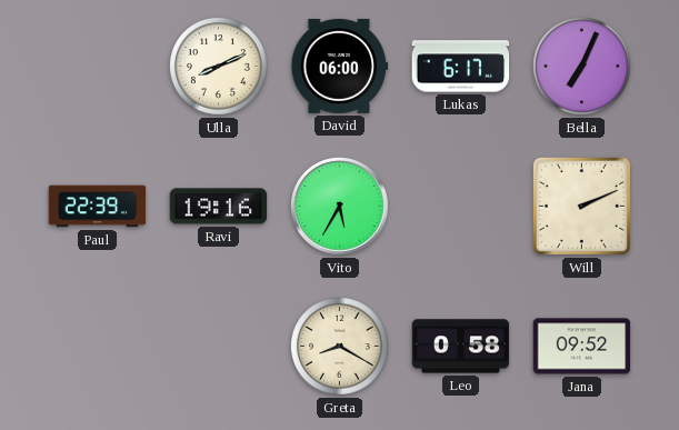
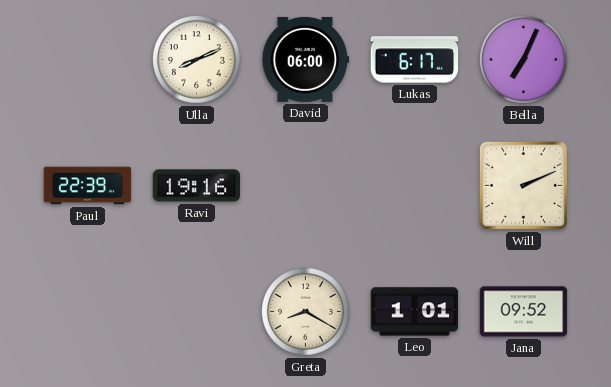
Vito: 5:35 -> none (340, 207)
Leo: 0:58 -> 1:01 (415, 312)
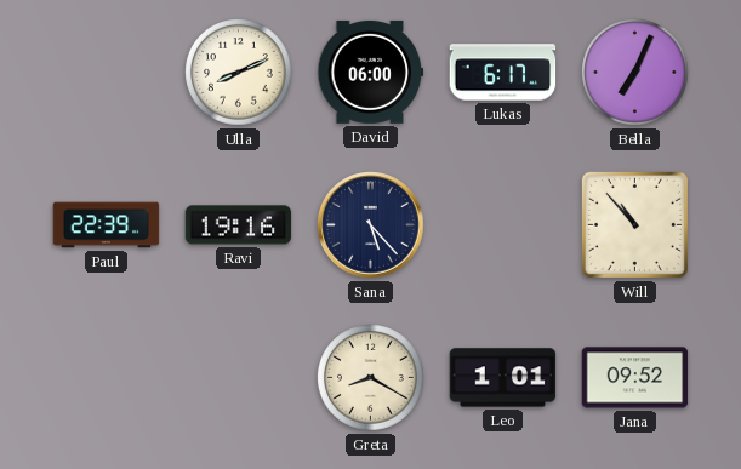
Sana: none -> 5:23 (371, 225)
Will: 2:11 -> 10:53 (634, 224)
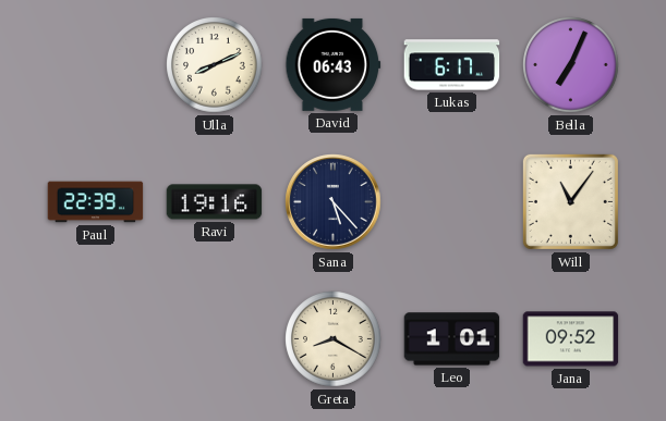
David: 06:00 -> 06:43 (334, 64)
Will: 10:53 -> 11:06 (570, 201)
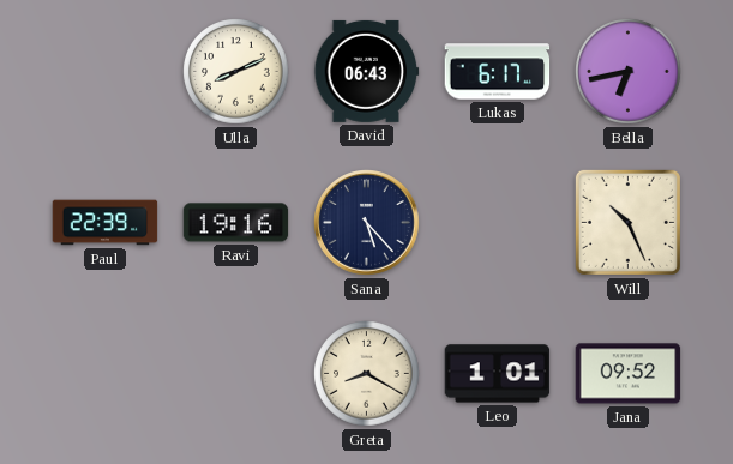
Bella: 7:04 -> 6:43 (629, 72)
Will: 11:06 -> 10:26 (627, 222)
